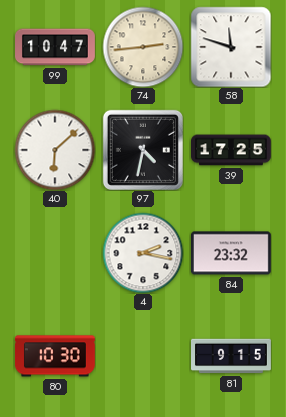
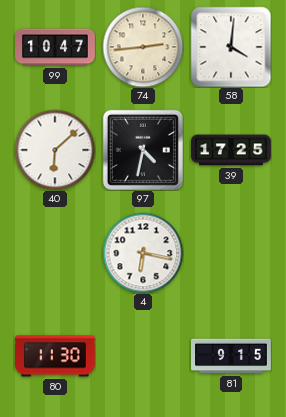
58: 11:48 -> 4:01 (231, 47)
4: 2:17 -> 6:17 (143, 253)
84: 23:32 -> none (231, 253)
80: 10:30 -> 11:30 (55, 356)
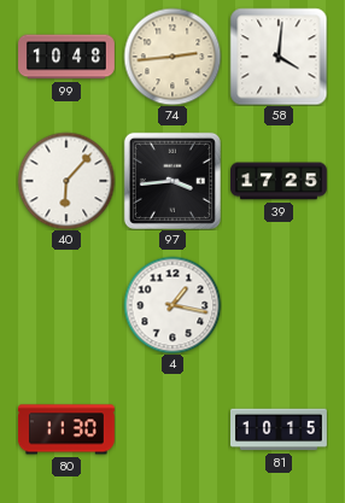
99: 10:47 -> 10:48 (68, 57)
40: 6:08 -> 6:07 (66, 181)
97: 4:32 -> 3:44 (172, 181)
4: 6:17 -> 1:17 (172, 305)
81: 9:15 -> 10:15 (280, 429)
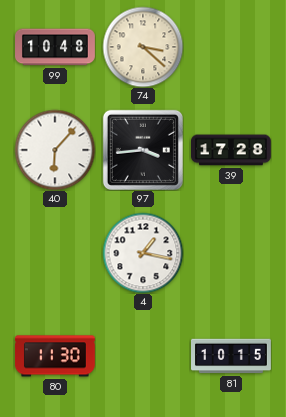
74: 2:44 -> 3:22 (143, 47)
58: 4:01 -> none (279, 57)
39: 17:25 -> 17:28 (232, 150)
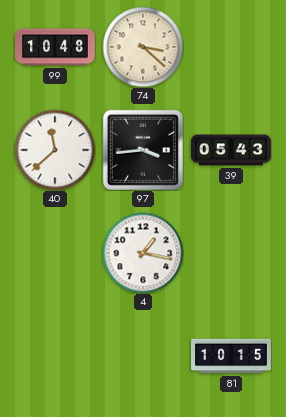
40: 6:07 -> 11:38 (55, 150)
39: 17:28 -> 05:43 (232, 150)
80: 11:30 -> none (55, 356)
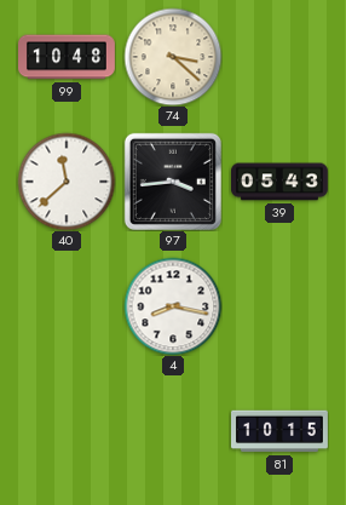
4: 1:17 -> 8:17 (173, 306)
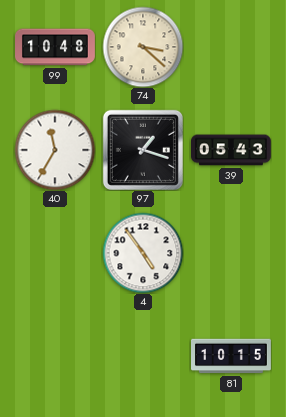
40: 11:38 -> 11:35 (55, 150)
97: 3:44 -> 1:18 (143, 150)
4: 8:17 -> 4:54 (143, 253)
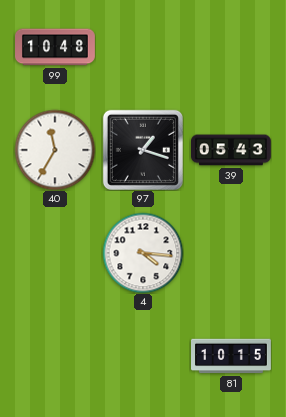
74: 3:22 -> none (143, 47)
4: 4:54 -> 4:16 (143, 253)
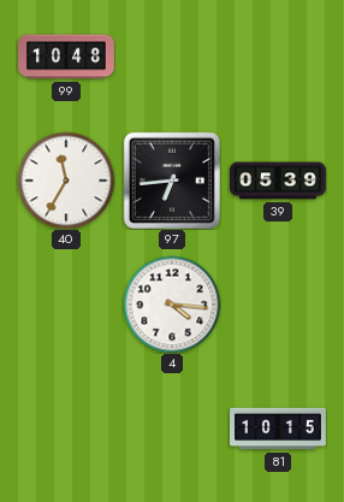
97: 1:18 -> 6:44 (172, 181)
39: 05:43 -> 05:39 (279, 181)
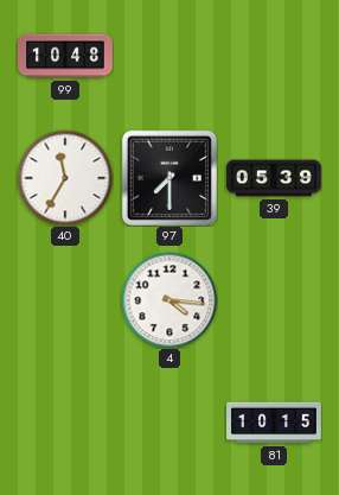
97: 6:44 -> 7:30 (170, 178)
